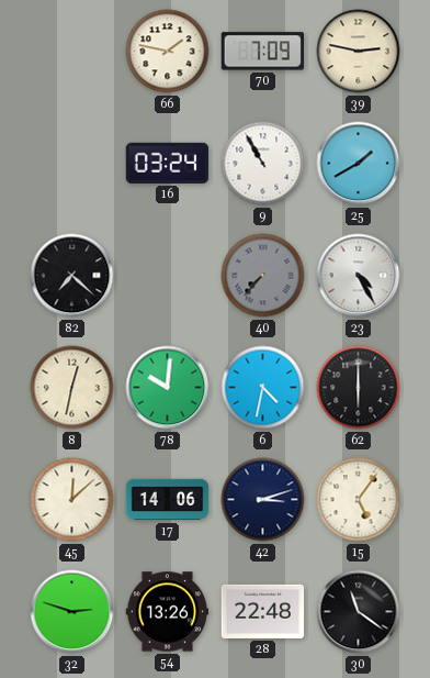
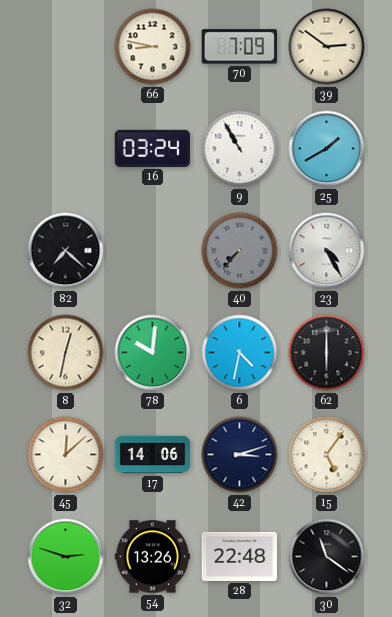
66: 1:47 -> 8:47 (153, 47)
39: 2:47 -> 2:51 (327, 47)
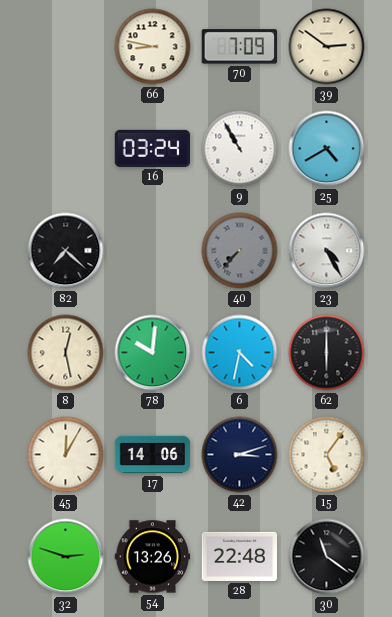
25: 1:40 -> 4:40 (327, 149)
8: 12:32 -> 12:28 (66, 353)
45: 12:08 -> 12:05 (66, 455)
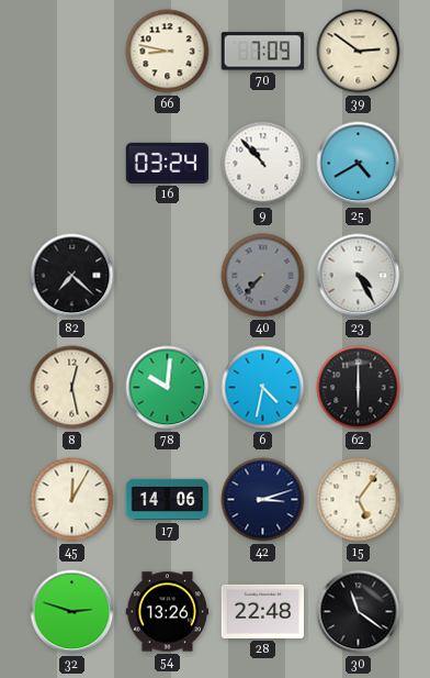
9: 10:55 -> 10:53 (263, 164)
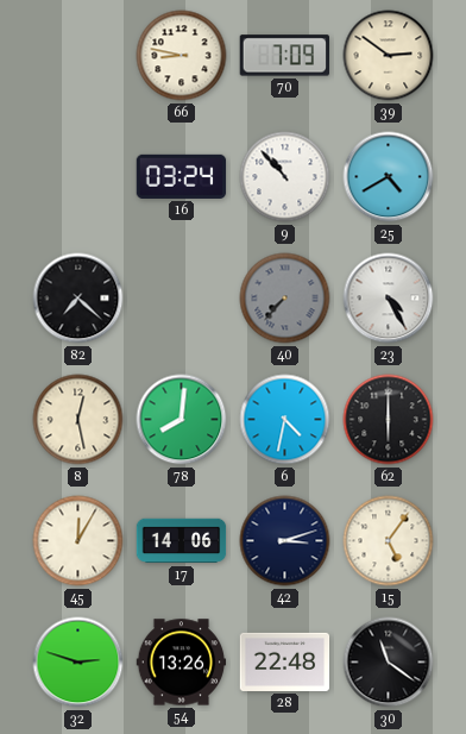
78: 10:01 -> 8:01 (182, 420)
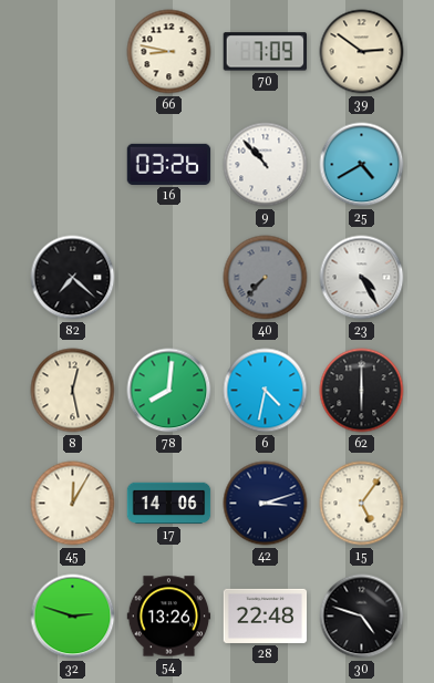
16: 03:24 -> 03:26 (169, 164)
30: 11:21 -> 4:48 (362, 617)
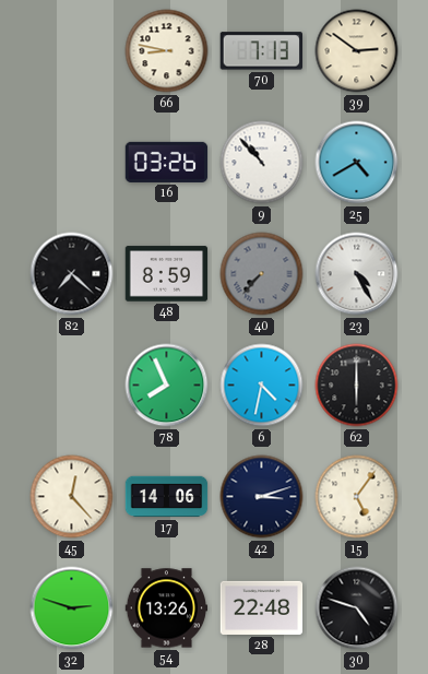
70: 7:09 -> 7:13 (261, 51)
48: none -> 8:59 (167, 274)
8: 12:28 -> none (73, 391)
78: 8:01 -> 7:56 (167, 386)
45: 12:05 -> 12:23 (72, 497)
